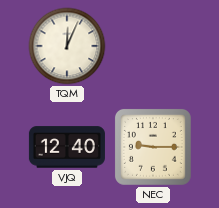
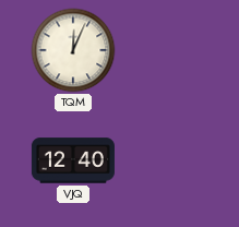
NEC: 9:15 -> none (153, 147)
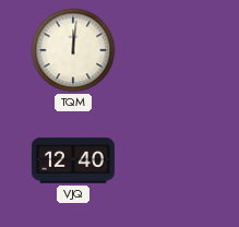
TQM: 12:04 -> 12:01 (73, 50)
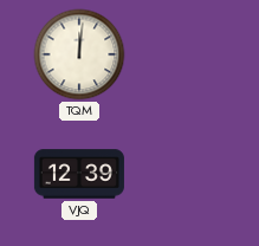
VJQ: 12:40 -> 12:39 (79, 174)
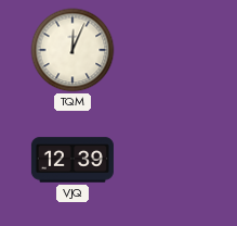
TQM: 12:01 -> 12:04 (73, 50)
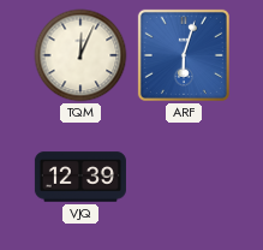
ARF: none -> 6:03 (184, 55)
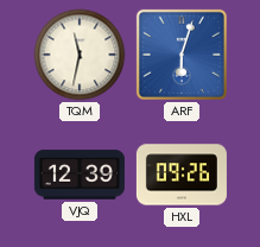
TQM: 12:04 -> 11:32 (80, 55)
HXL: none -> 09:26 (182, 175)
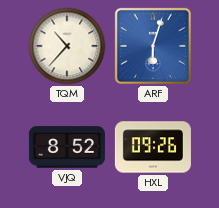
TQM: 11:32 -> 10:37 (67, 46)
VJQ: 12:39 -> 8:52 (67, 147)
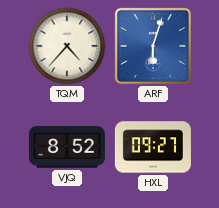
TQM: 10:37 -> 4:37 (67, 46)
HXL: 09:26 -> 09:27 (153, 147)
